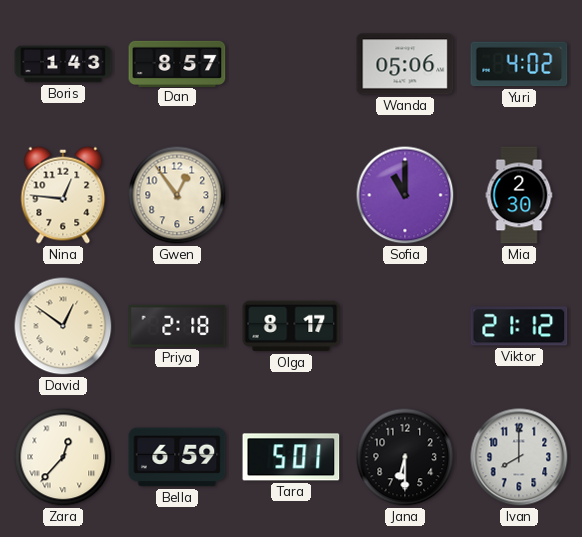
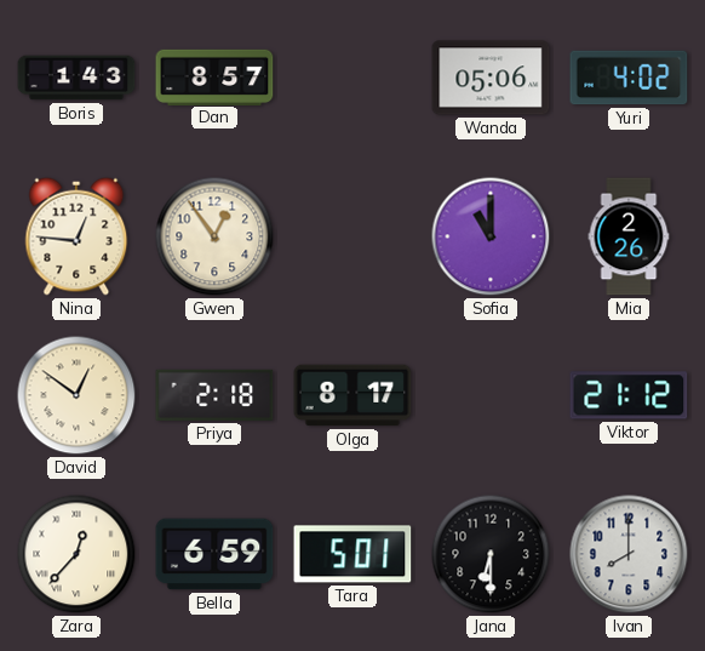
Mia: 2:30 -> 2:26 (629, 236)
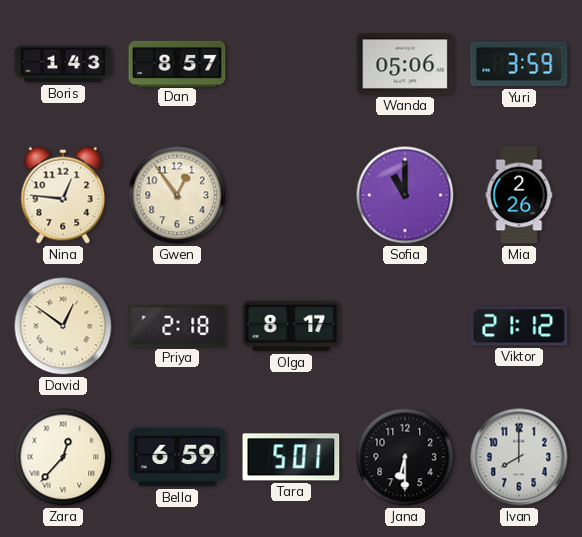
Yuri: 4:02 -> 3:59 (519, 64)
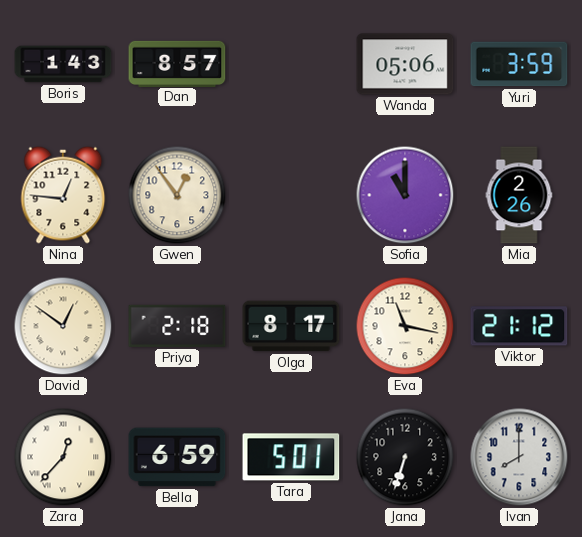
Eva: none -> 11:17 (405, 326)
Jana: 6:30 -> 6:33 (405, 457)
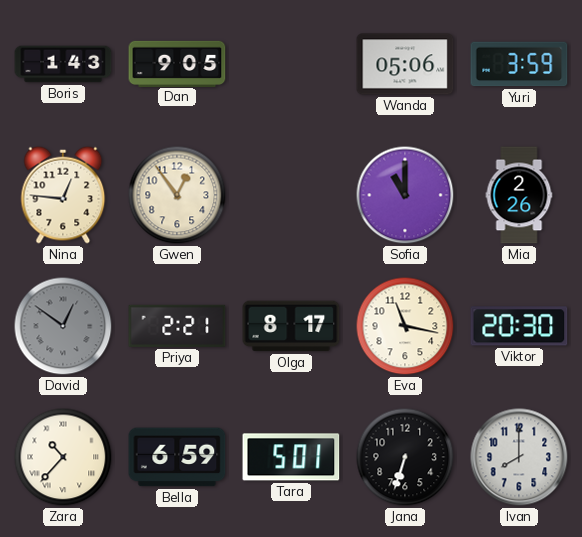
Dan: 8:57 -> 9:05 (177, 63)
David dial: cream -> grey (63, 326)
Priya: 2:18 -> 2:21 (177, 326)
Viktor: 21:12 -> 20:30 (519, 326)
Zara: 12:37 -> 10:37 (63, 457)
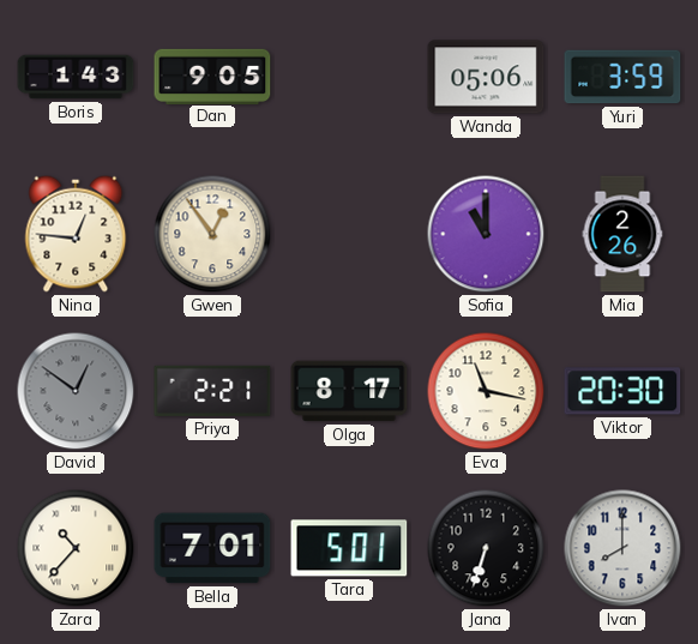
Bella: 6:59 -> 7:01 (212, 548)
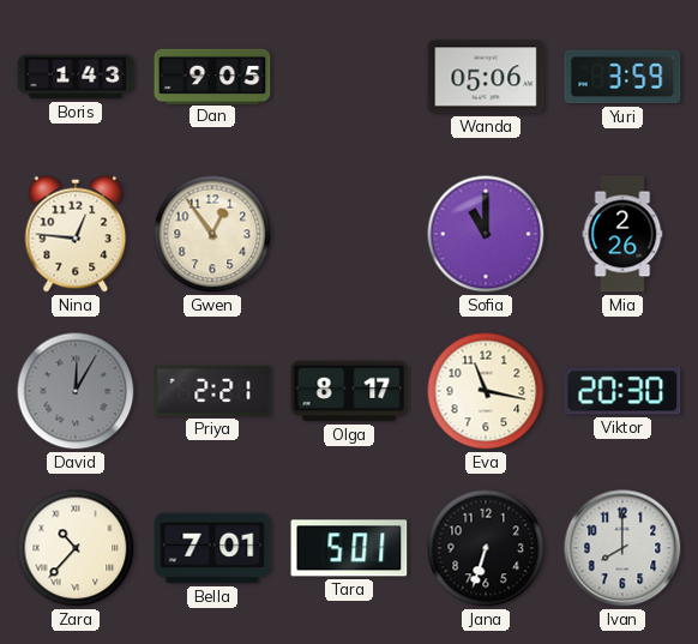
David: 12:51 -> 12:05 (76, 391)
